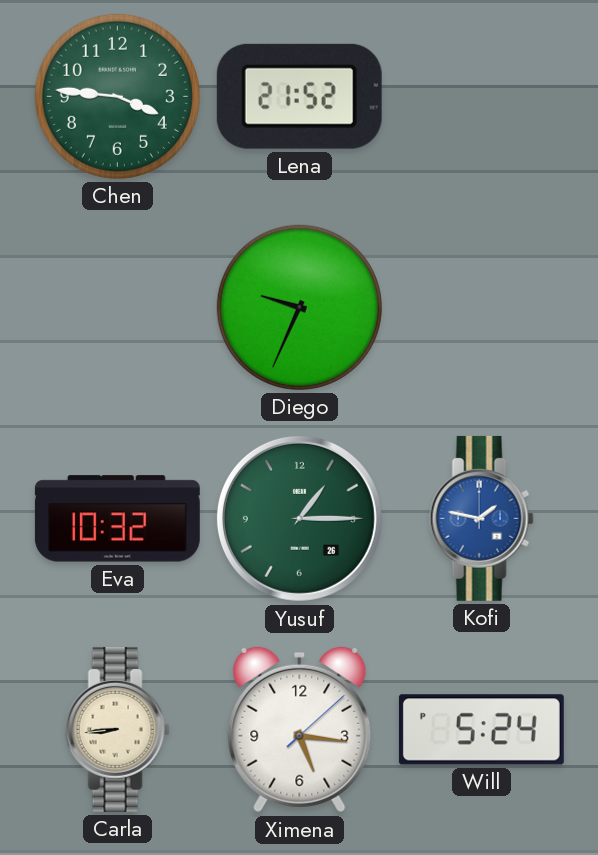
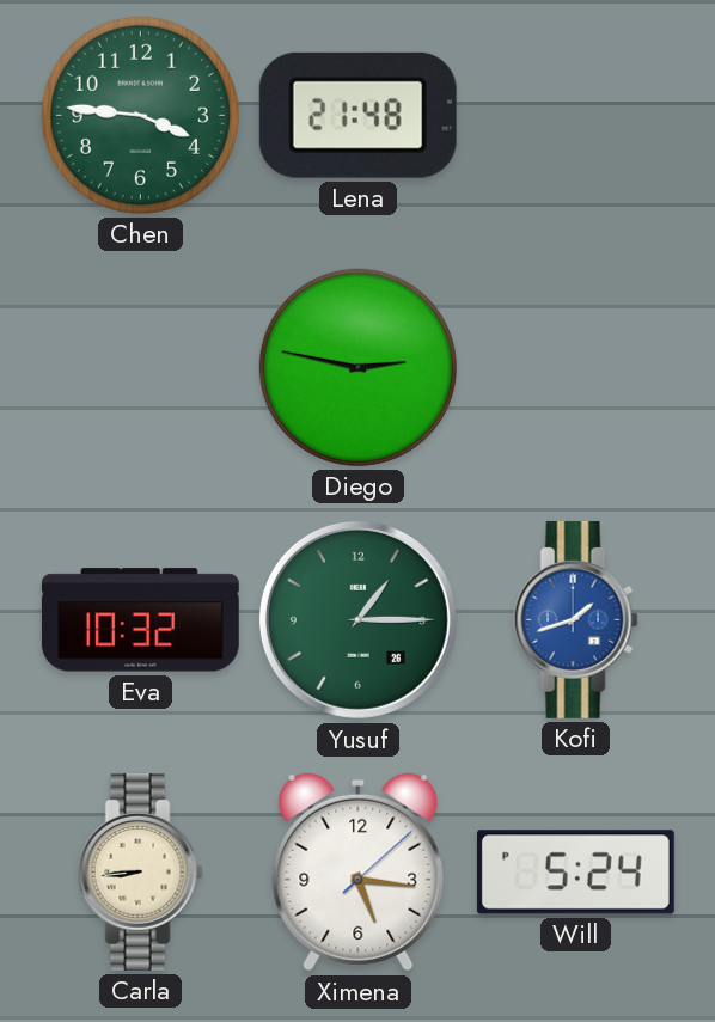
Lena: 21:52 -> 21:48 (357, 115)
Diego: 9:34 -> 2:47 (357, 367)
Kofi: 1:47 -> 1:42 (575, 619)
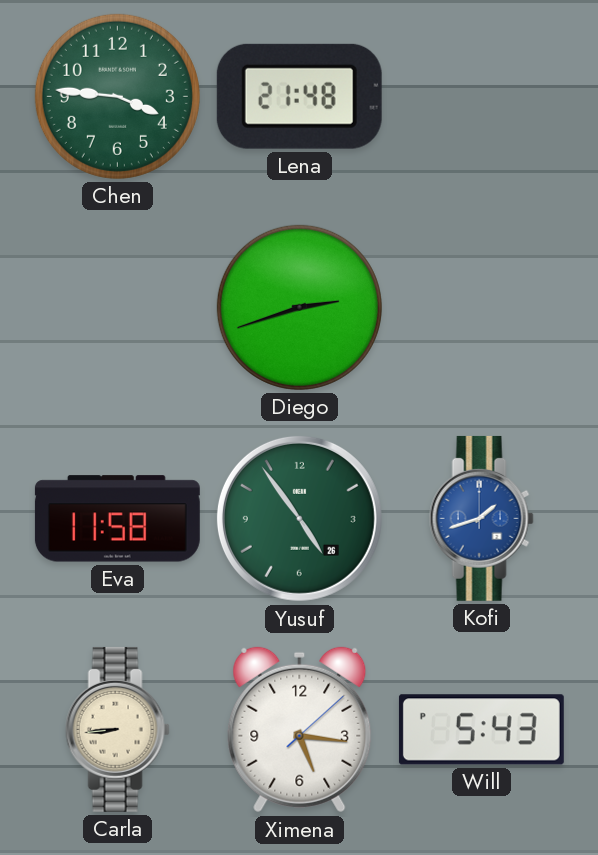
Diego: 2:47 -> 2:42 (299, 307)
Eva: 10:32 -> 11:58 (117, 519)
Yusuf: 1:15 -> 4:54 (299, 518)
Will: 5:24 -> 5:43 (481, 730)
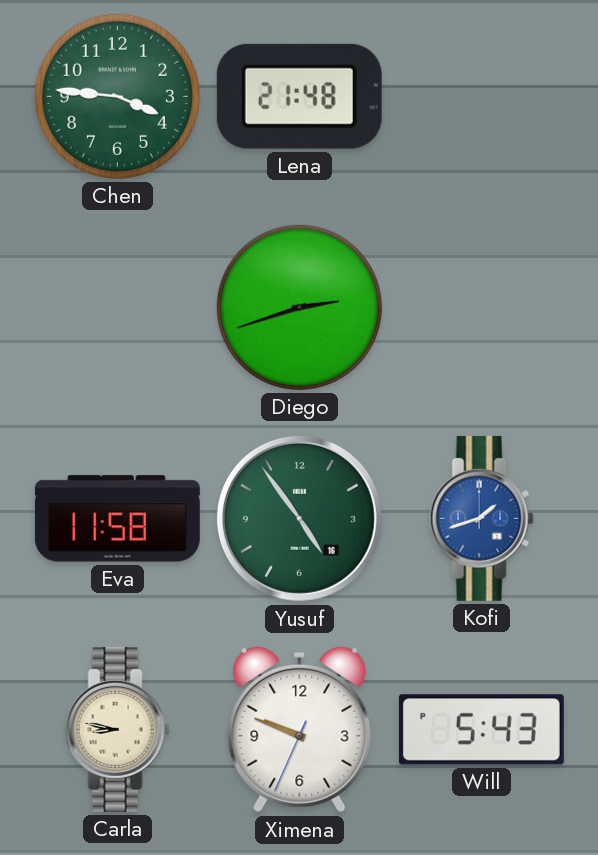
Yusuf date: 26 -> 16 (299, 518)
Carla: 8:44 -> 8:47 (117, 729)
Ximena: 5:16 -> 9:48 (300, 730)
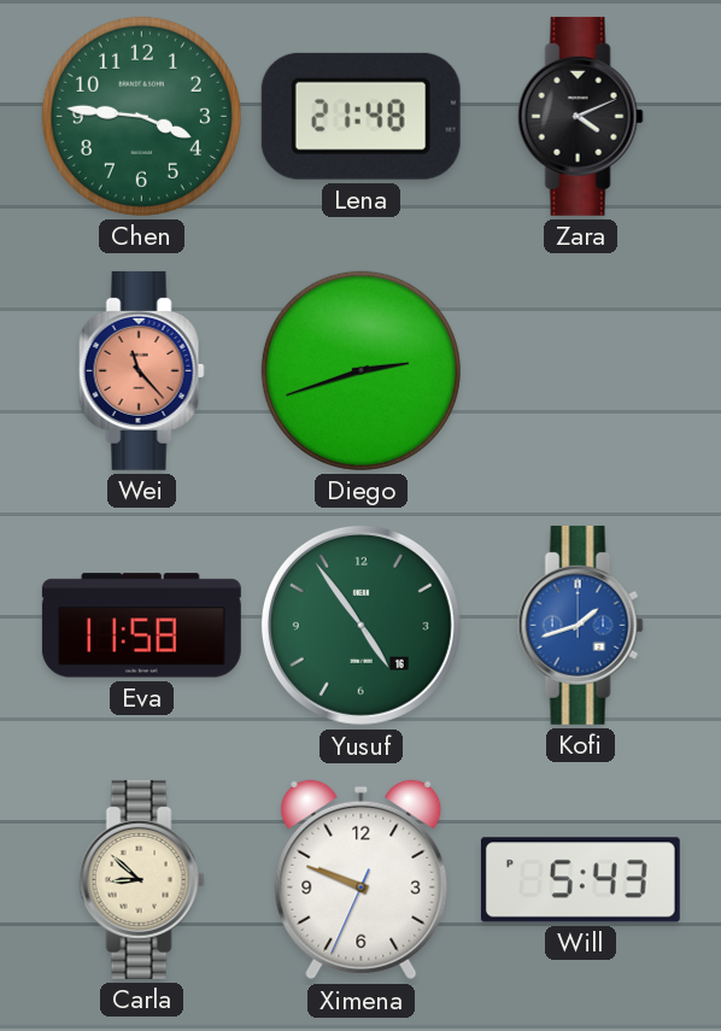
Zara: none -> 4:11 (580, 116)
Wei: none -> 11:23 (141, 370)
Carla: 8:47 -> 8:52 (141, 879)
